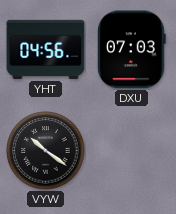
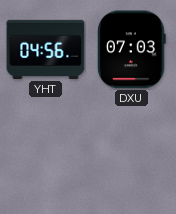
VYW: 10:21 -> none (46, 151)
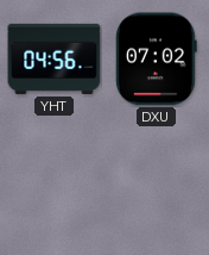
DXU: 07:03 -> 07:02 (156, 60)
